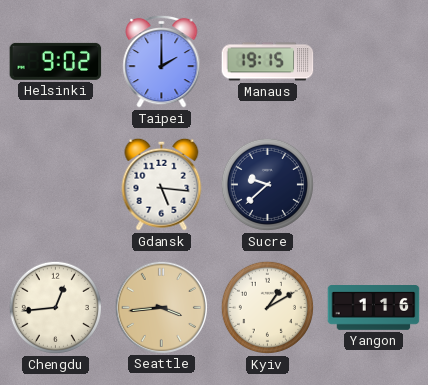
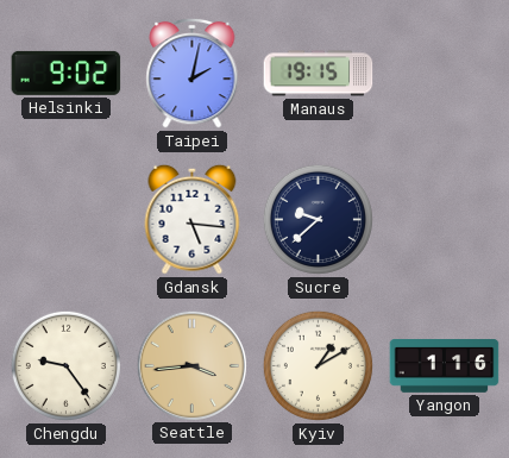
Taipei: 2:00 -> 2:02 (193, 73)
Chengdu: 12:44 -> 9:24 (65, 365)
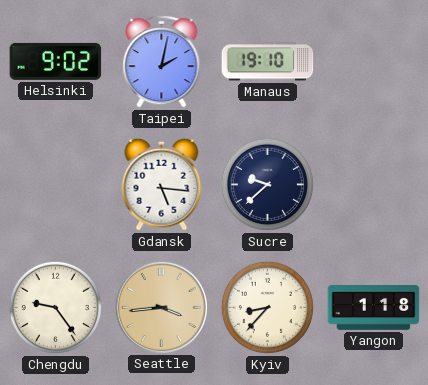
Manaus: 19:15 -> 19:10 (268, 62)
Kyiv: 1:10 -> 8:37 (267, 307)
Yangon: 1:16 -> 1:18 (374, 308)
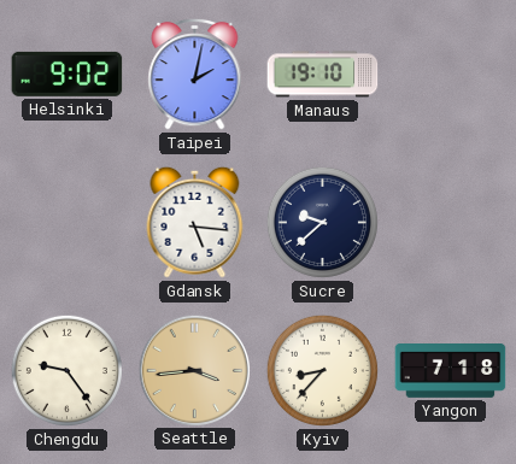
Yangon: 1:18 -> 7:18 (451, 371)
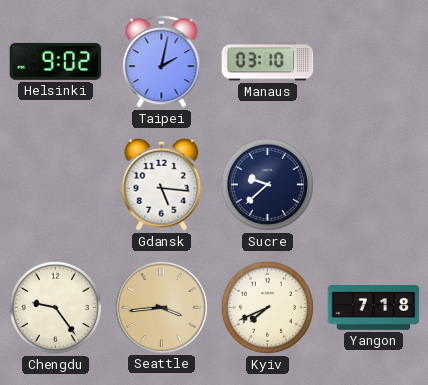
Manaus: 19:10 -> 03:10 (268, 62)
Kyiv: 8:37 -> 7:41 (267, 307)
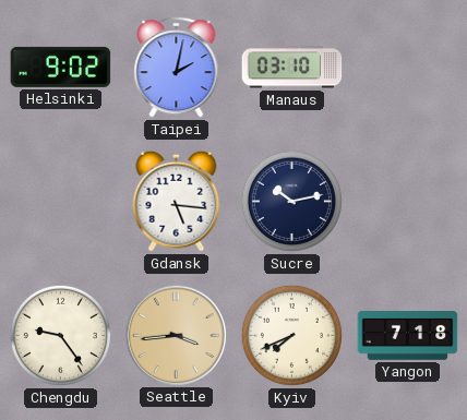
Sucre: 9:38 -> 10:13 (291, 201)
